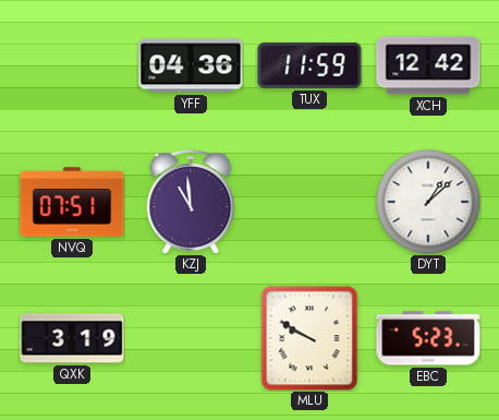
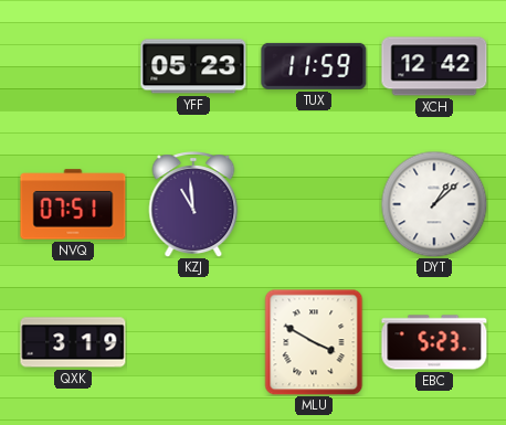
YFF: 04:36 -> 05:23 (193, 66)
MLU: 9:50 -> 3:50 (314, 342)
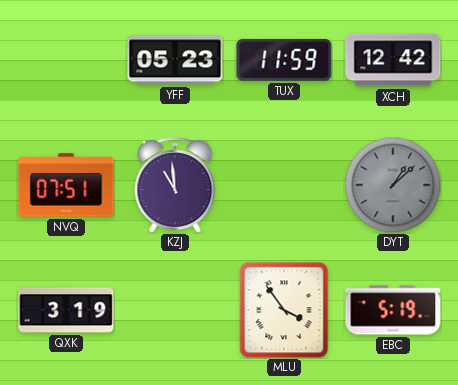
DYT dial: white -> grey (393, 185)
MLU: 3:50 -> 3:54 (284, 310)
EBC: 5:23 -> 5:19 (393, 310)
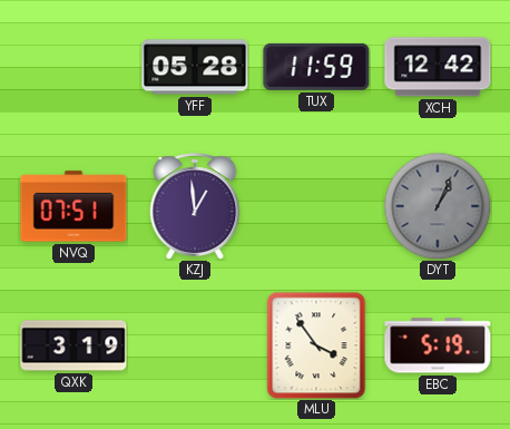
YFF: 05:23 -> 05:28 (195, 67)
KZJ: 10:59 -> 12:59 (195, 206)
DYT: 1:08 -> 1:04 (438, 206)
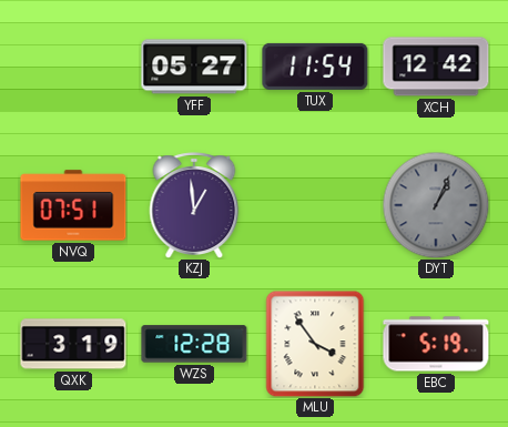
YFF: 05:28 -> 05:27 (194, 67)
TUX: 11:59 -> 11:54 (315, 67)
WZS: none -> 12:28 (194, 344)
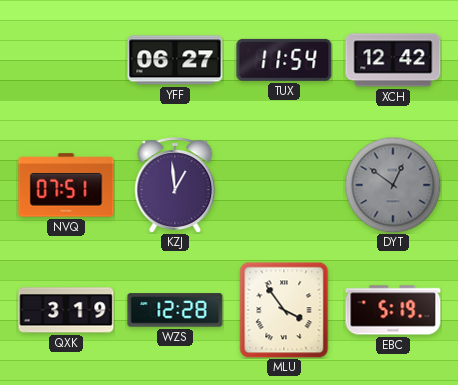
YFF: 05:27 -> 06:27 (175, 60)
DYT: 1:04 -> 12:51 (393, 185)
